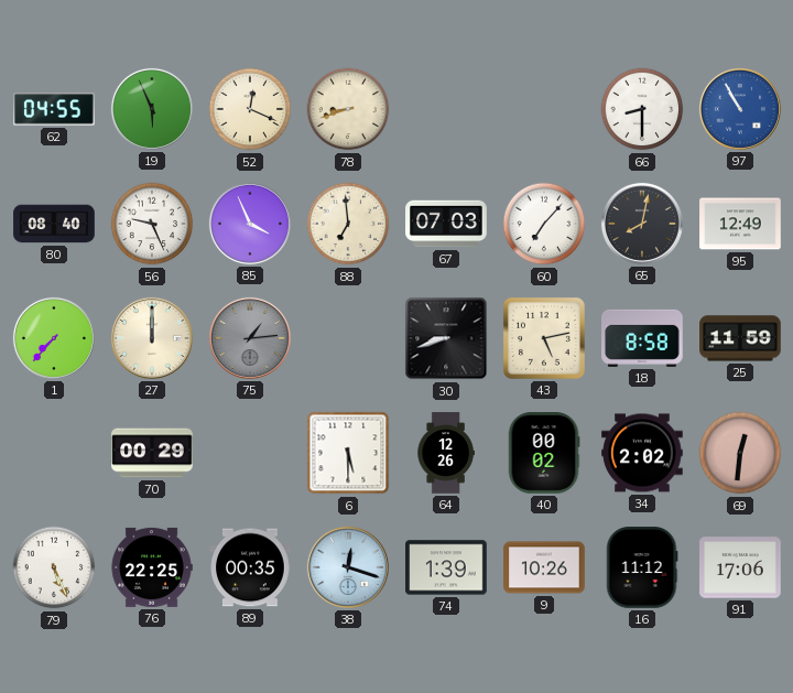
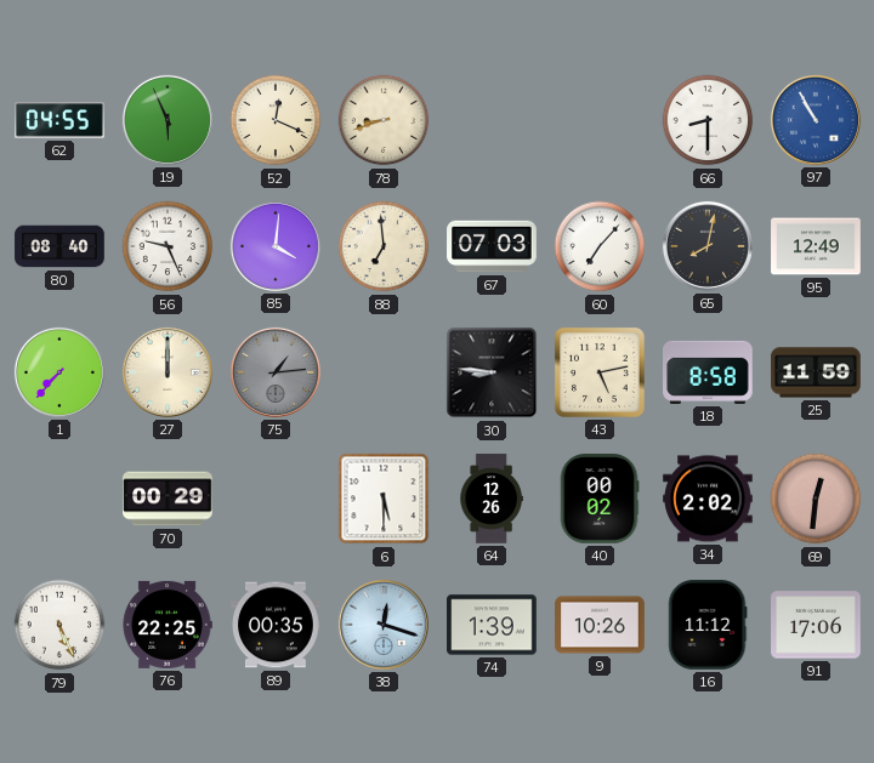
85: 3:56 -> 4:01 (276, 246)
30: 8:42 -> 8:46 (492, 372)
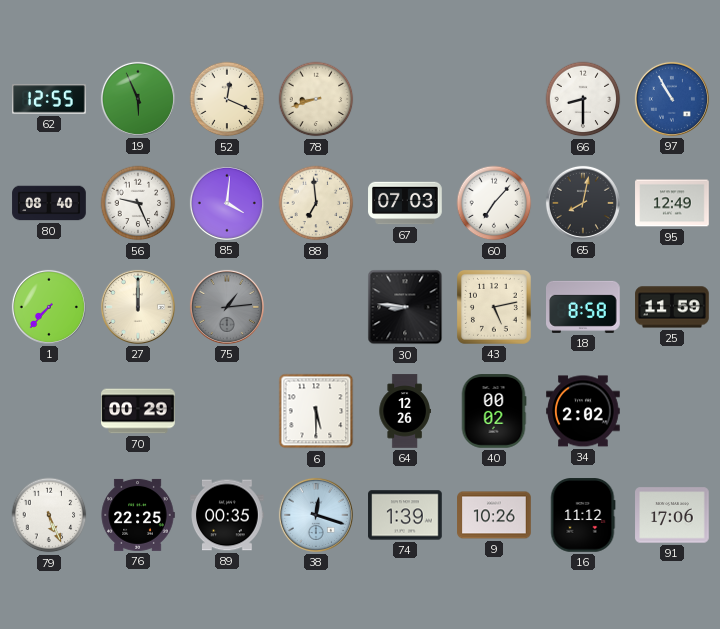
62: 04:55 -> 12:55 (49, 99)
69: 12:31 -> none (816, 499)
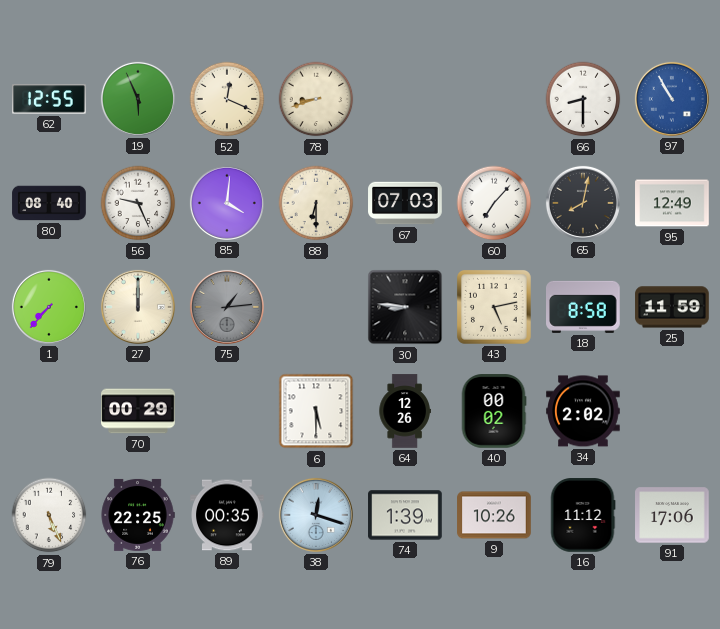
88: 6:59 -> 6:30 (316, 203)
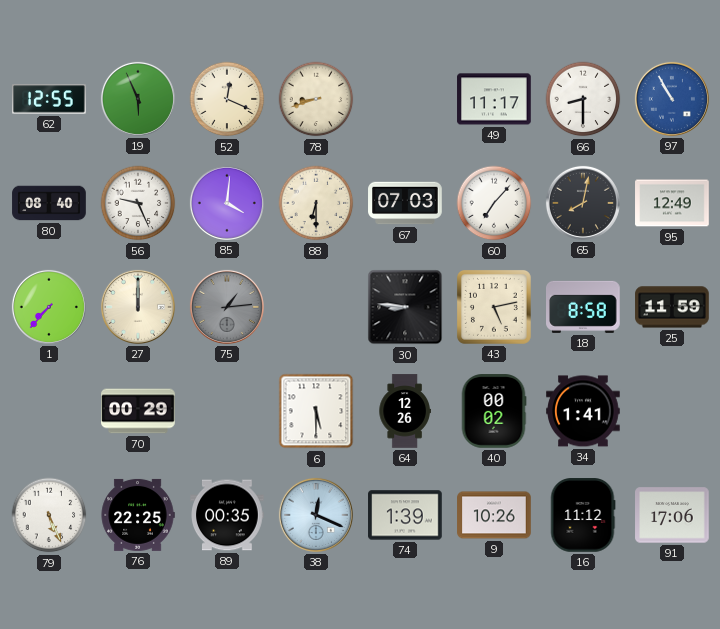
49: none -> 11:17 (494, 99)
34: 2:02 -> 1:41 (583, 411)
38: 12:18 -> 12:19 (316, 515)
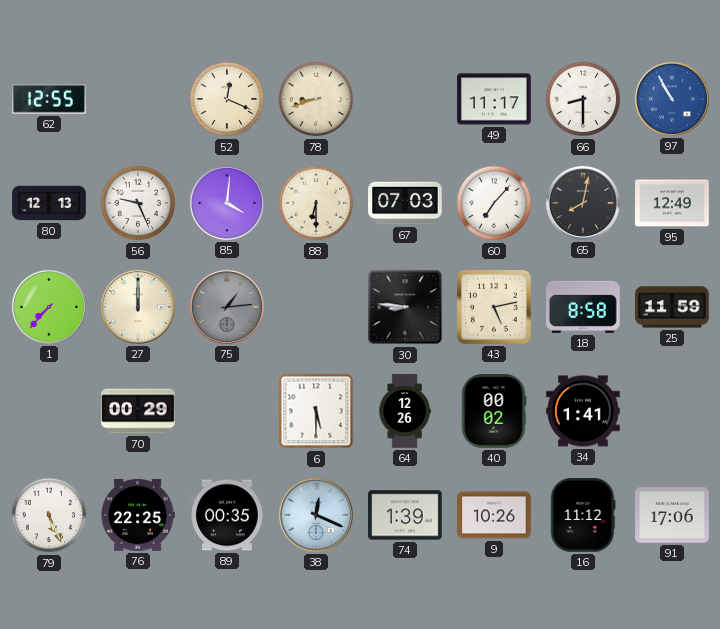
19: 5:56 -> none (138, 99)
80: 08:40 -> 12:13 (49, 203)
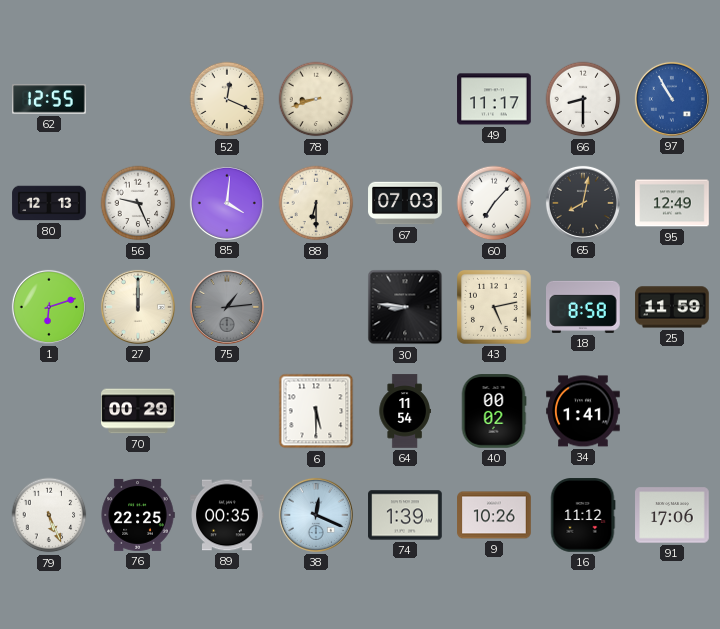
1: 7:37 -> 6:12 (49, 307)
64: 12:26 -> 11:54 (405, 411)
